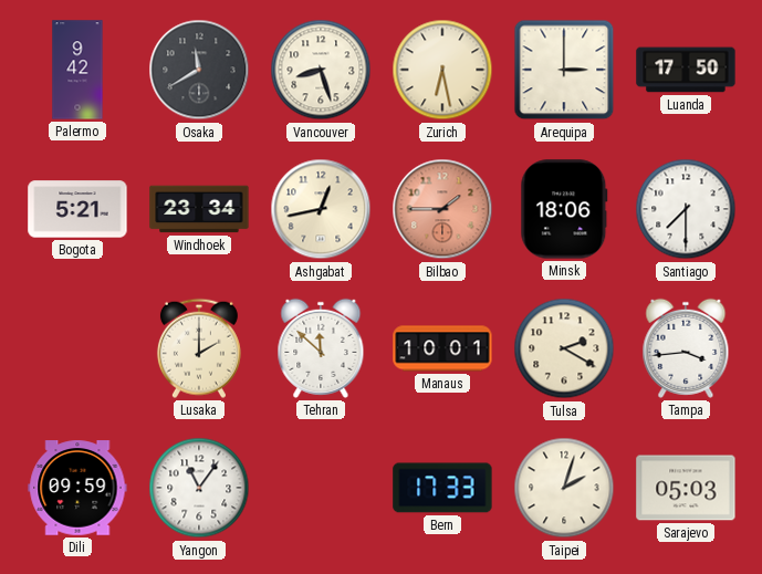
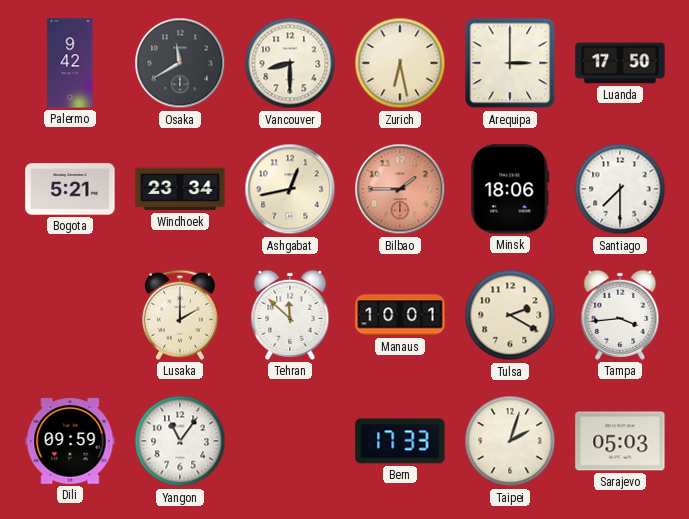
Vancouver: 8:27 -> 8:30 (290, 63)
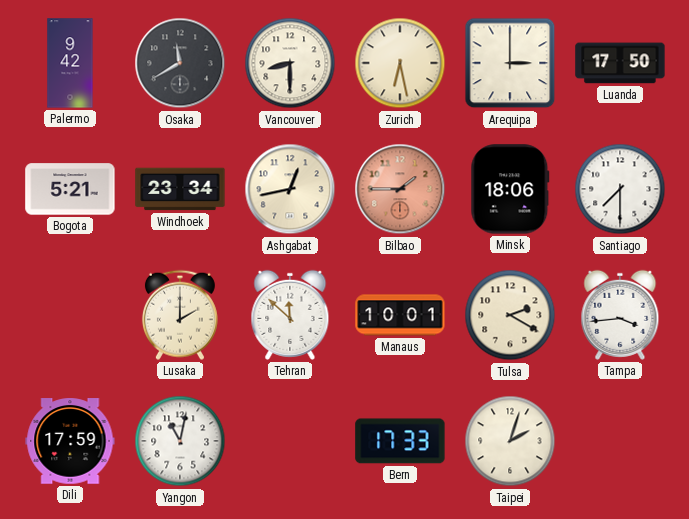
Dili: 09:59 -> 17:59 (70, 441)
Yangon: 11:06 -> 11:02 (180, 441)
Sarajevo: 05:03 -> none (620, 441)
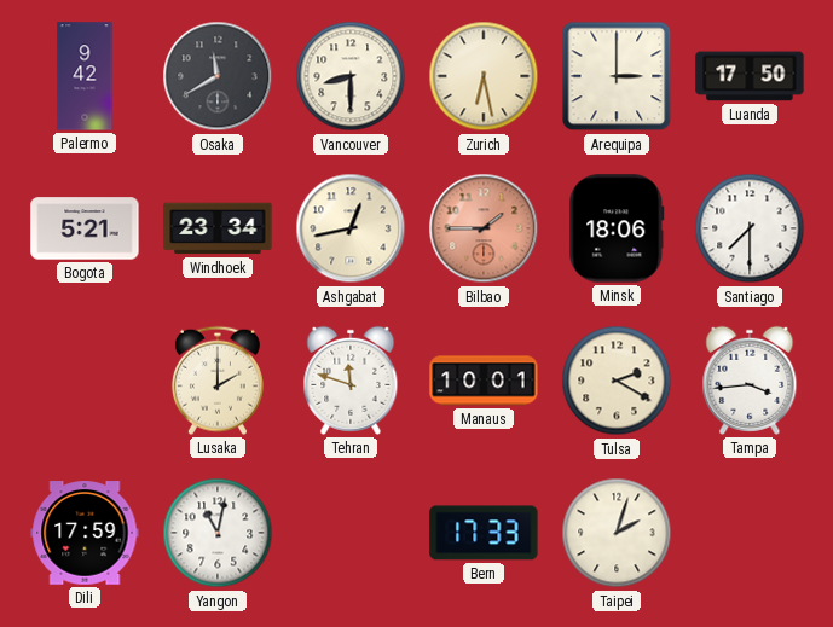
Tehran: 11:52 -> 11:48 (351, 381)
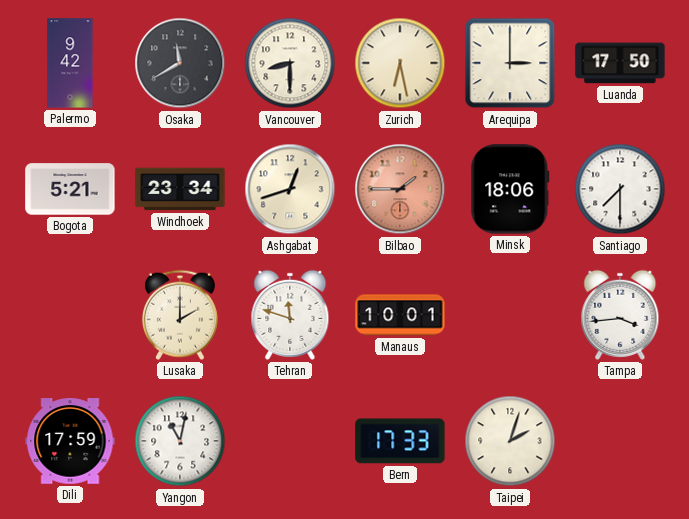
Ashgabat: 12:43 -> 12:42 (290, 189)
Tulsa: 2:20 -> none (617, 381)
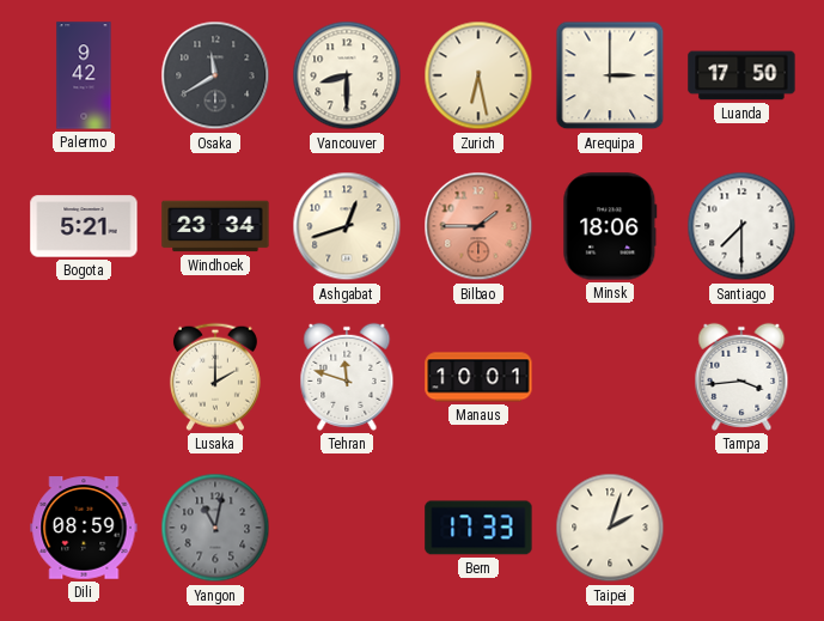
Dili: 17:59 -> 08:59 (84, 528)
Yangon dial: white -> grey (215, 528)
